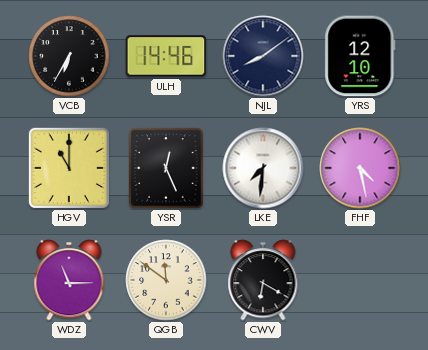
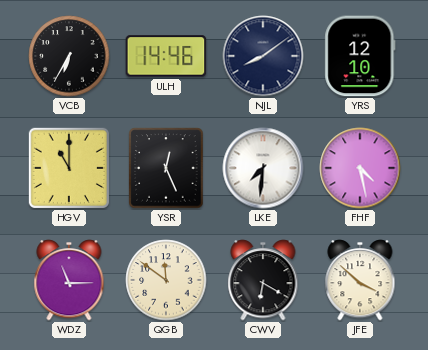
JFE: none -> 3:52 (360, 280)
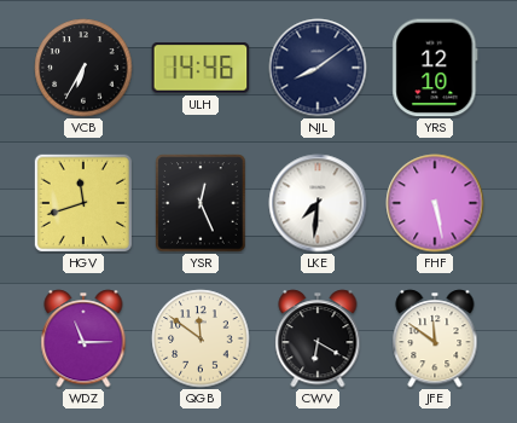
HGV: 11:00 -> 11:42 (83, 203)
FHF: 4:28 -> 5:28 (435, 203)
JFE: 3:52 -> 11:51 (435, 338)
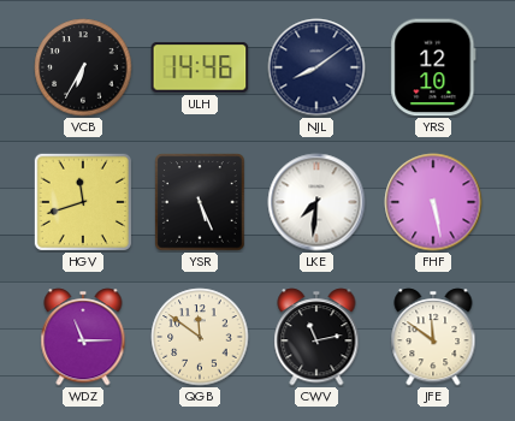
YSR: 12:26 -> 5:26 (200, 202)
CWV: 6:20 -> 11:13 (316, 337)
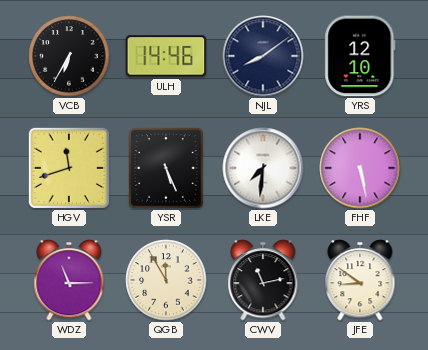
QGB: 11:51 -> 11:55 (166, 280)
JFE: 11:51 -> 8:51 (360, 280)
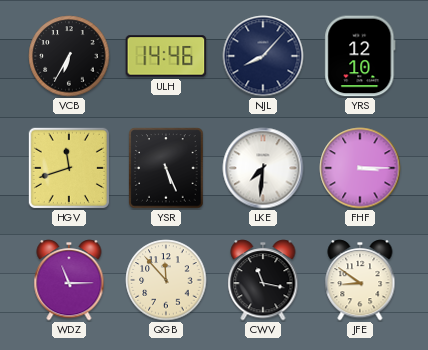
NJL: 8:09 -> 8:07 (263, 56)
FHF: 5:28 -> 3:15 (360, 168)
QGB: 11:55 -> 11:53 (166, 280)
CWV: 11:13 -> 11:17 (263, 280)
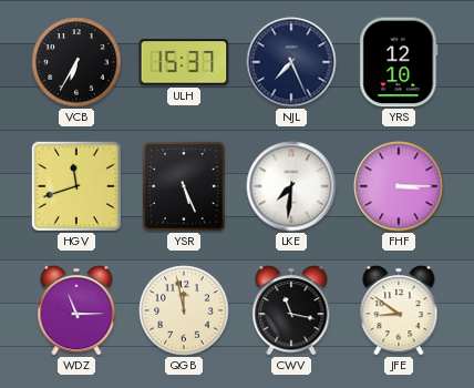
ULH: 14:46 -> 15:37 (184, 62)
NJL: 8:07 -> 7:26 (291, 62)
QGB: 11:53 -> 11:58 (184, 310)
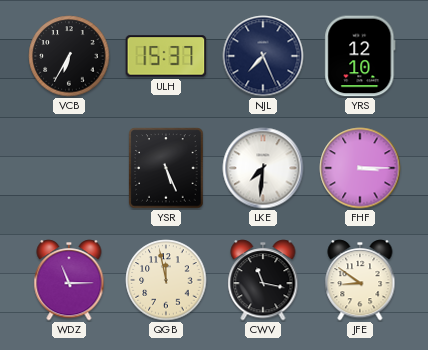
HGV: 11:42 -> none (76, 186)
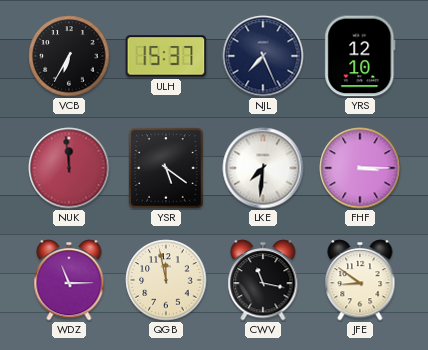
NUK: none -> 11:59 (69, 168)
YSR: 5:26 -> 5:21 (166, 168)
